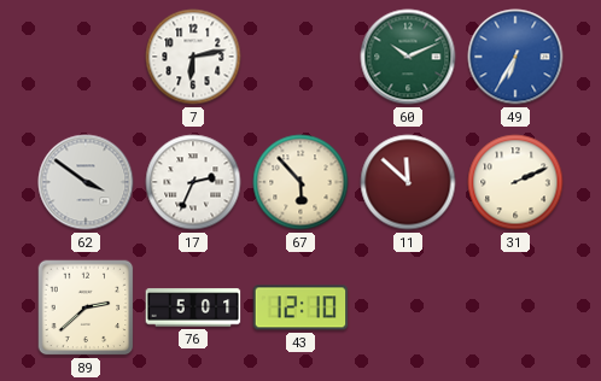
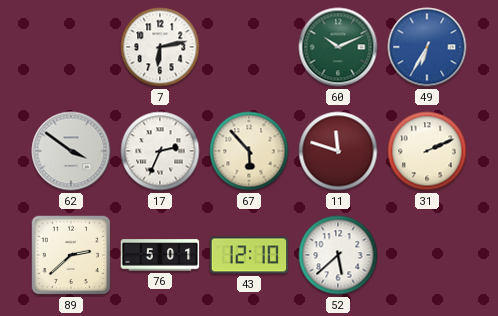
11: 11:52 -> 11:48 (338, 151)
52: none -> 5:38 (338, 255)
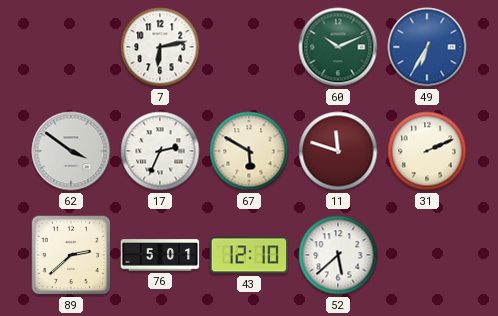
67: 5:53 -> 5:50 (249, 151)
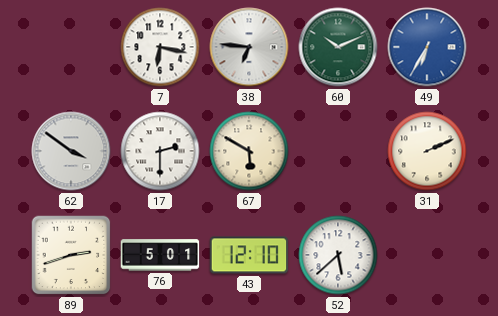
7: 6:13 -> 6:17 (160, 47)
38: none -> 6:46 (249, 47)
17: 2:34 -> 2:30 (160, 151)
11: 11:48 -> none (338, 151)
89: 2:38 -> 2:42 (71, 255)
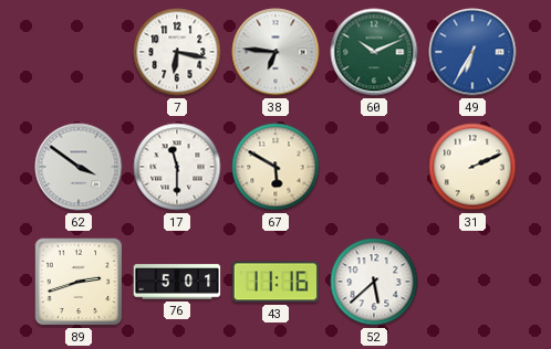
17: 2:30 -> 11:30 (177, 167)
43: 12:10 -> 11:16 (275, 282)
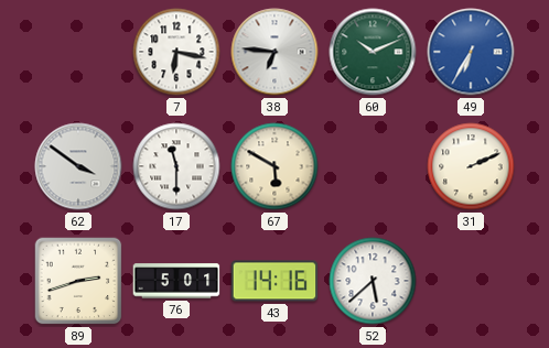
43: 11:16 -> 14:16 (274, 281)
